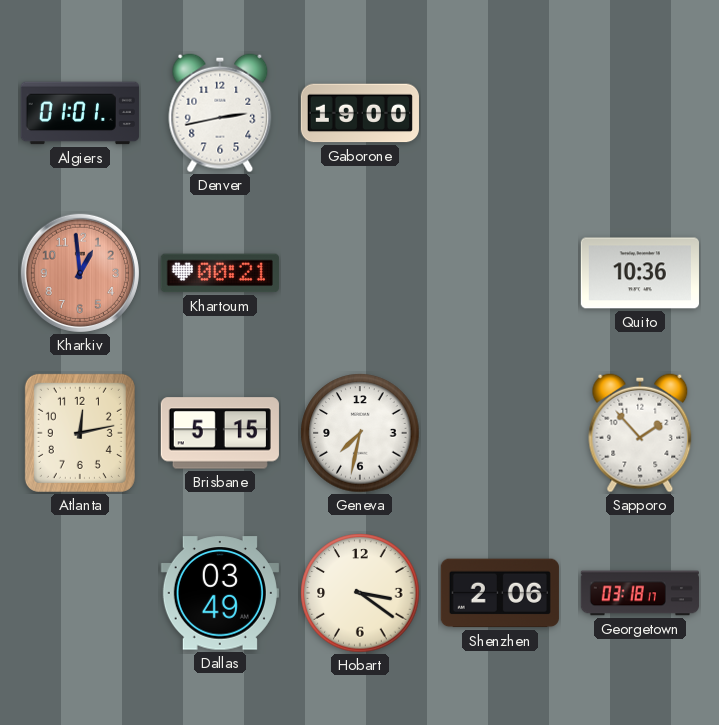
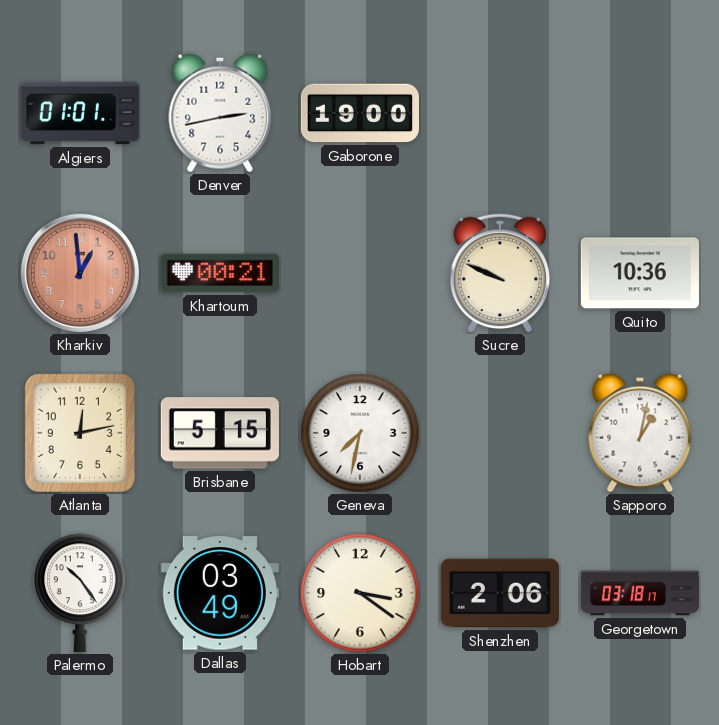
Sucre: none -> 9:49 (500, 273)
Sapporo: 1:53 -> 1:02 (640, 433)
Palermo: none -> 10:24 (80, 593)
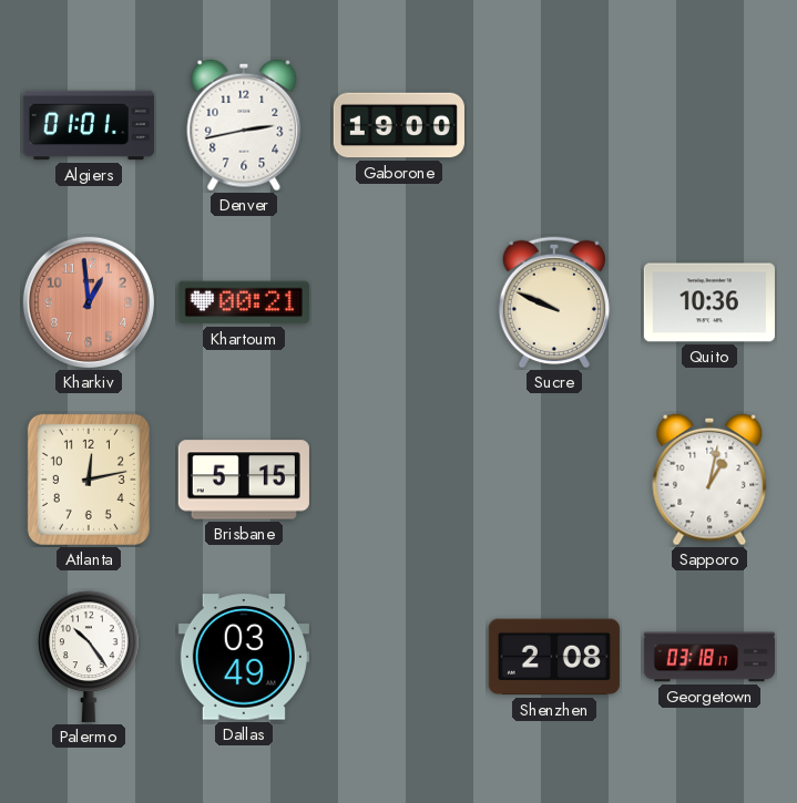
Geneva: 7:32 -> none (360, 433)
Hobart: 3:21 -> none (360, 593)
Shenzhen: 2:06 -> 2:08 (554, 657)
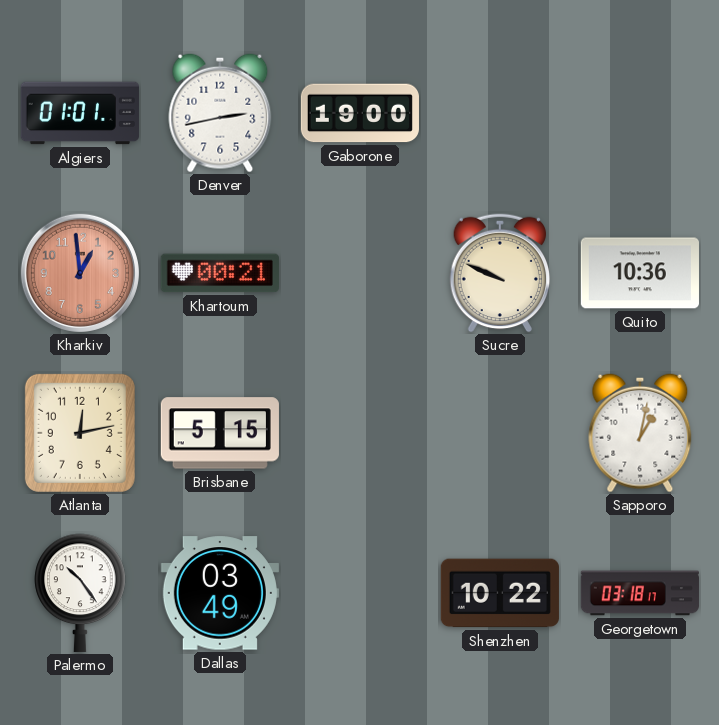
Shenzhen: 2:08 -> 10:22 (500, 593)
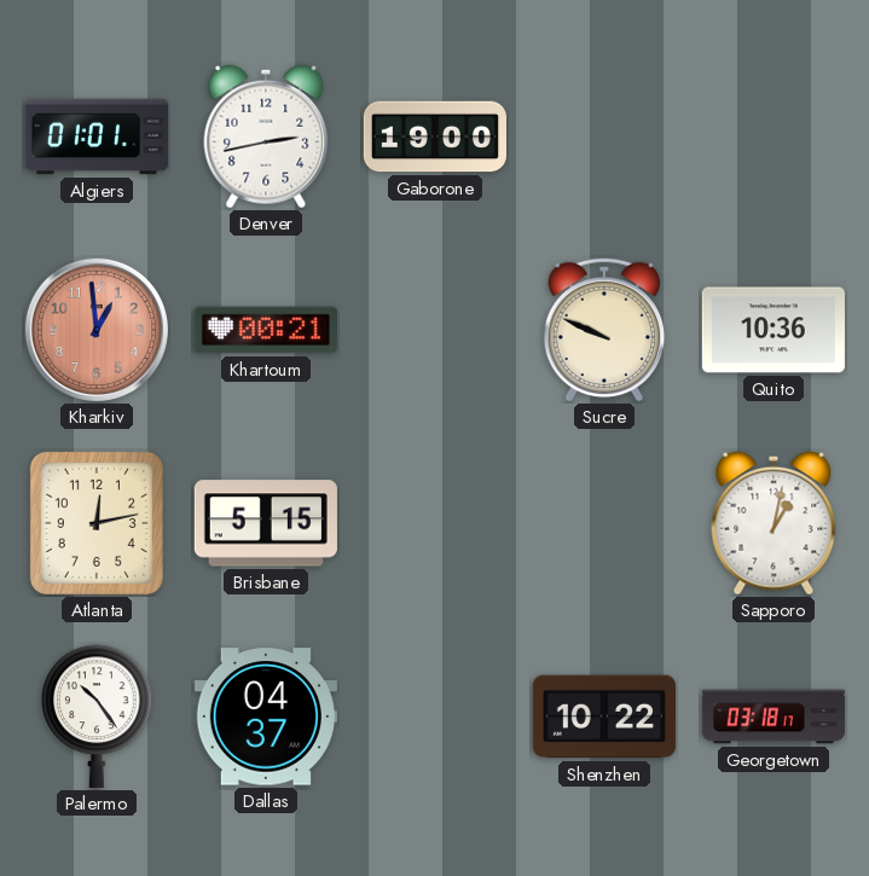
Dallas: 03:49 -> 04:37 (266, 717)
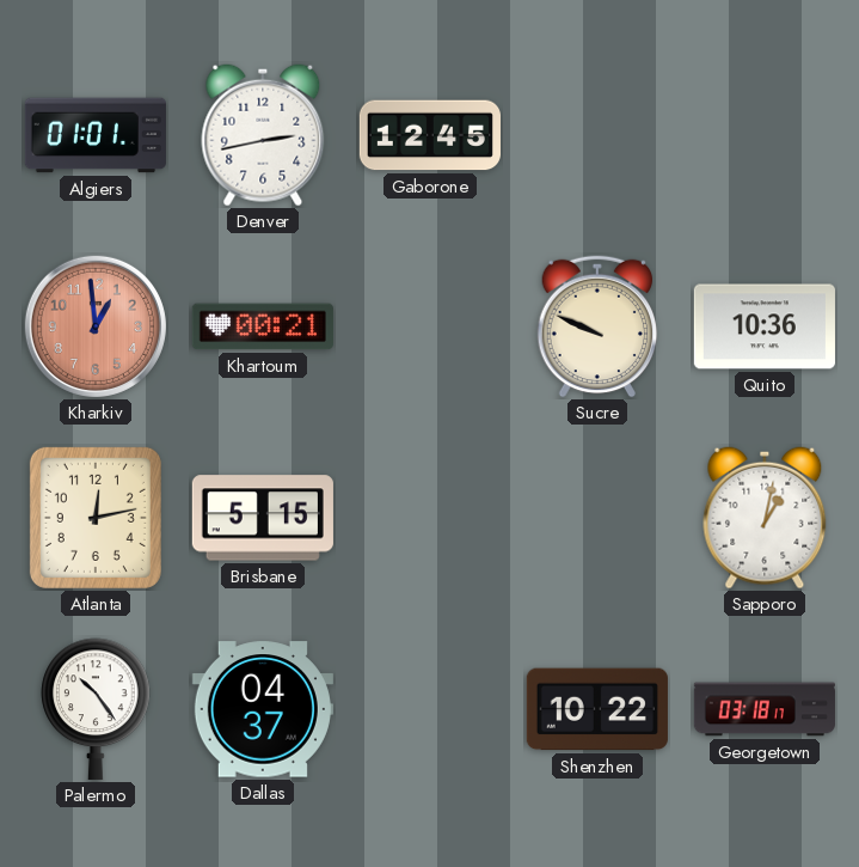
Gaborone: 19:00 -> 12:45 (430, 135)
